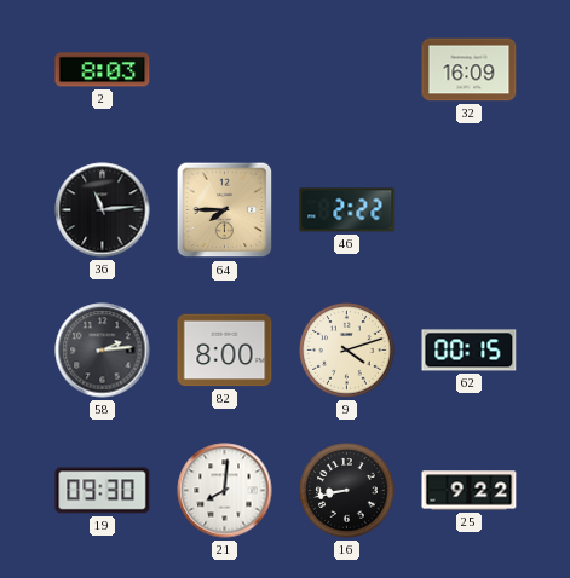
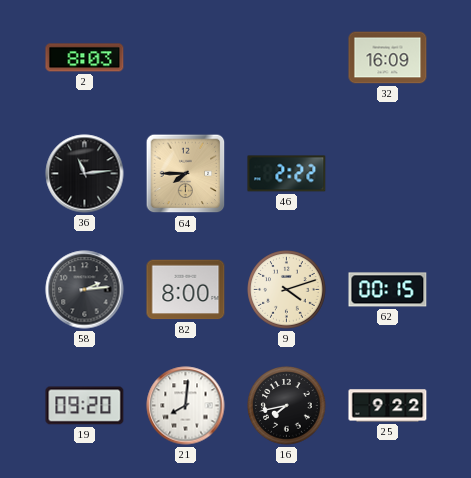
19: 09:30 -> 09:20 (85, 406)
16: 8:43 -> 7:43 (287, 406)
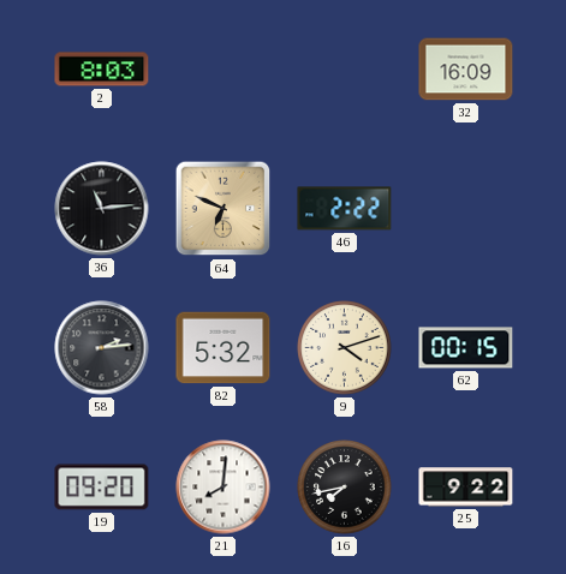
64: 7:45 -> 6:49 (224, 209)
82: 8:00 -> 5:32 (224, 348)
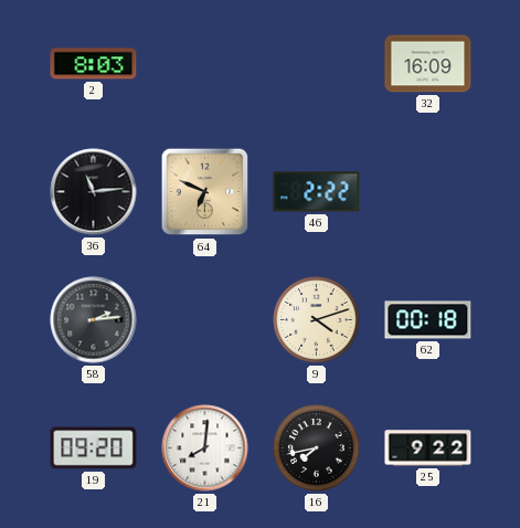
82: 5:32 -> none (224, 348)
62: 00:15 -> 00:18 (428, 320)
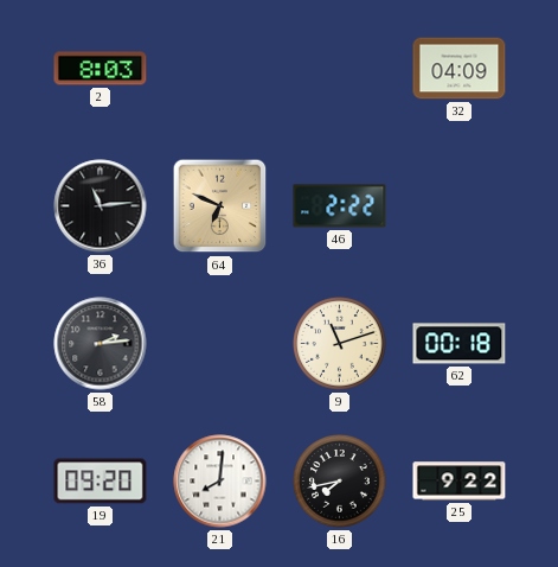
32: 16:09 -> 04:09 (460, 69)
9: 4:12 -> 11:12 (340, 344)
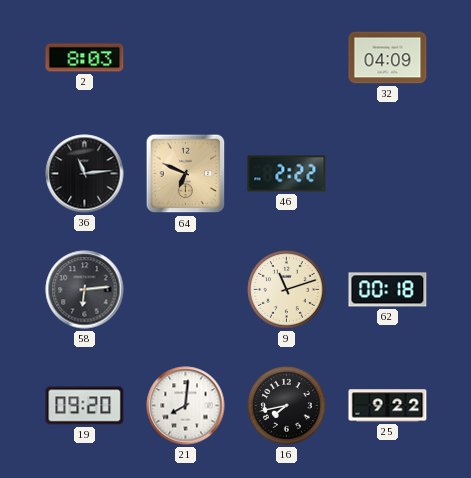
58: 2:14 -> 6:14 (85, 290)
